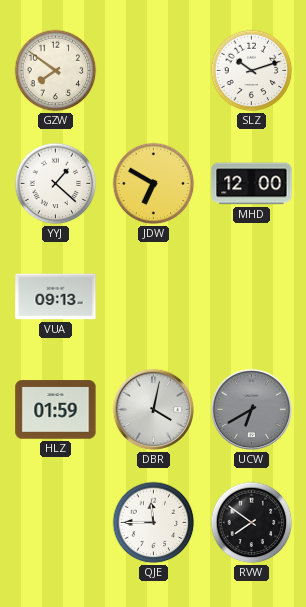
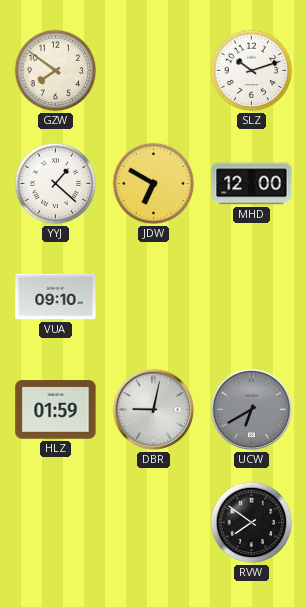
VUA: 09:13 -> 09:10 (56, 297)
DBR: 4:02 -> 9:02 (154, 410)
QJE: 11:45 -> none (154, 523)
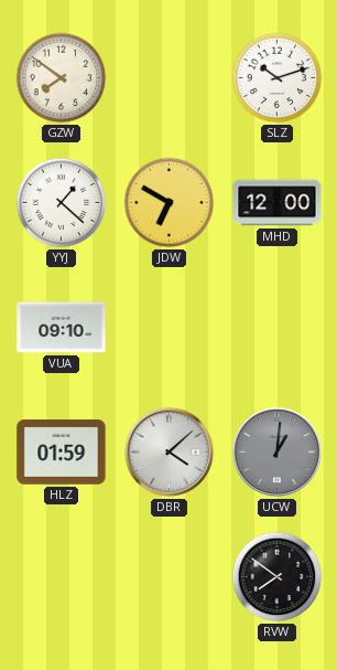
DBR: 9:02 -> 4:08 (170, 453)
UCW: 6:40 -> 1:01 (278, 453)
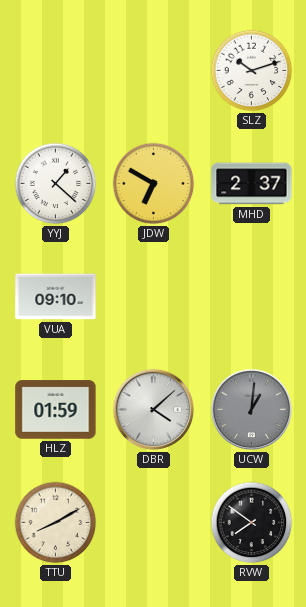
GZW: 7:51 -> none (62, 78)
MHD: 12:00 -> 2:37 (252, 184)
TTU: none -> 8:10 (56, 523)
